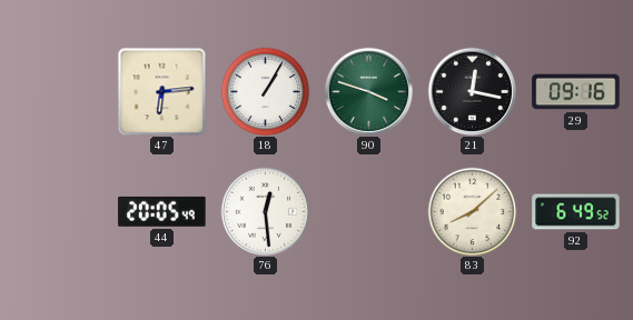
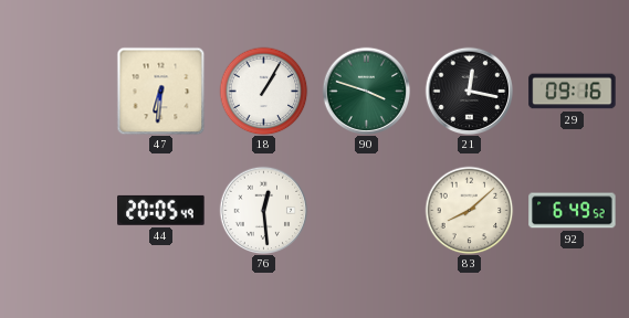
47: 6:14 -> 6:31 (160, 91)
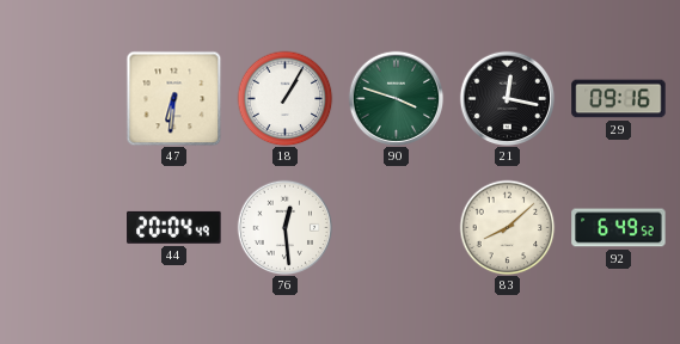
44: 20:05 -> 20:04 (174, 227)
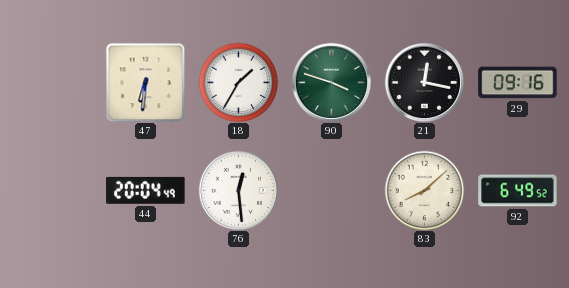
18: 1:05 -> 1:35 (238, 82)
